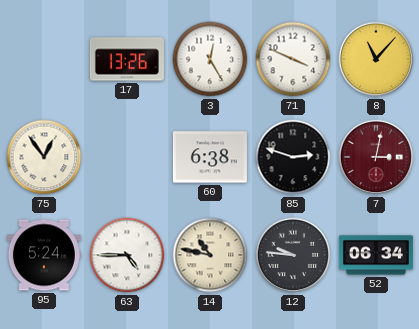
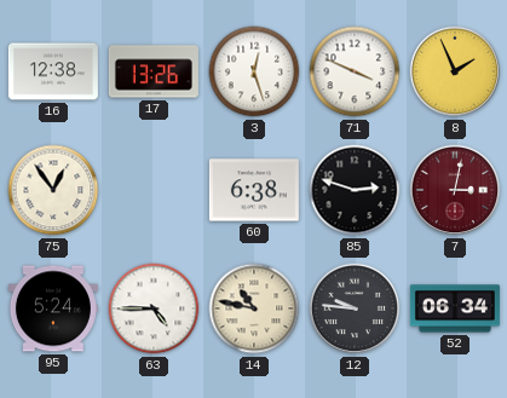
16: none -> 12:38 (53, 71)
3: 12:25 -> 12:27 (254, 71)
8: 11:07 -> 1:56 (455, 71)
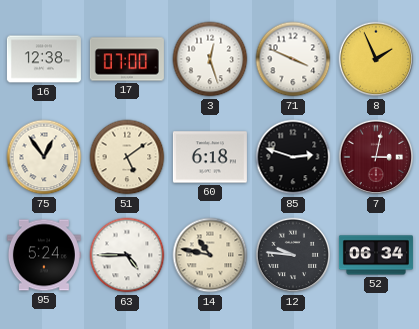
17: 13:26 -> 07:00 (127, 59)
51: none -> 5:09 (127, 157)
60: 6:38 -> 6:18 (210, 157)
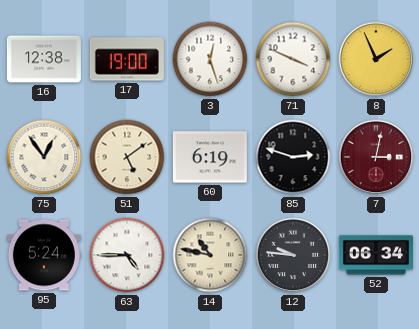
17: 07:00 -> 19:00 (127, 59)
60: 6:18 -> 6:19 (210, 157)
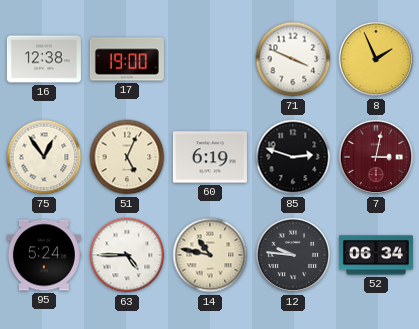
3: 12:27 -> none (210, 59)
51: 5:09 -> 5:04 (127, 157)
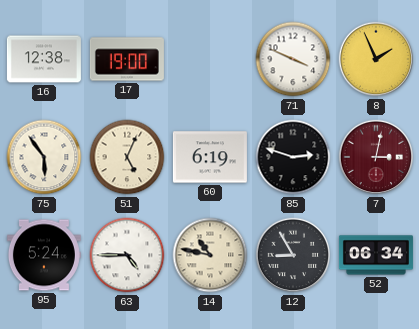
75: 12:54 -> 5:54 (44, 157)
12: 9:46 -> 8:55 (293, 255)
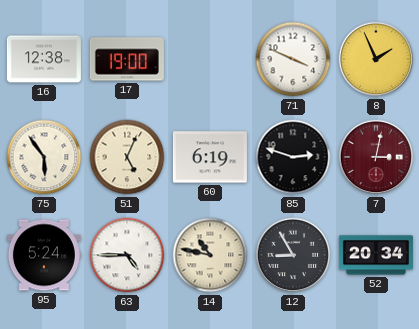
52: 06:34 -> 20:34 (376, 255)
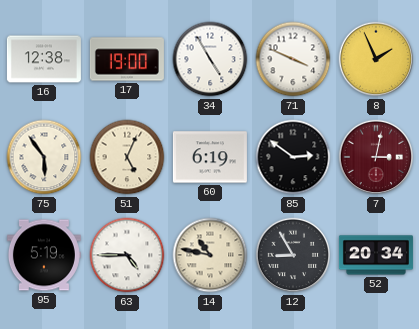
34: none -> 4:55 (210, 59)
85: 2:48 -> 2:51 (293, 157)
95: 5:24 -> 5:19 (44, 255)
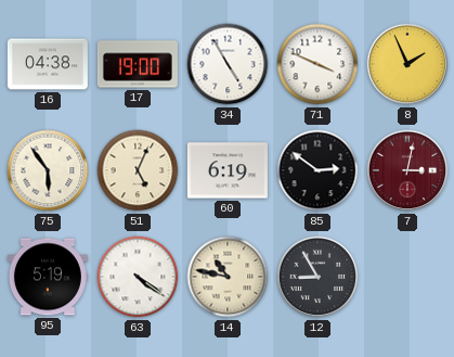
16: 12:38 -> 04:38 (48, 64)
63: 4:45 -> 4:21 (138, 277)
52: 20:34 -> none (376, 255)
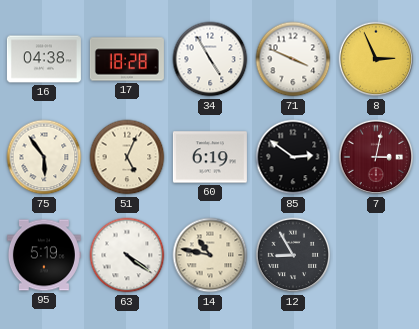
17: 19:00 -> 18:28 (127, 59)
8: 1:56 -> 2:56 (376, 59)
